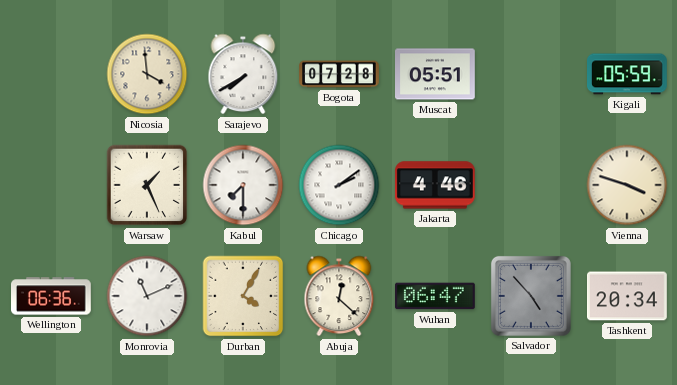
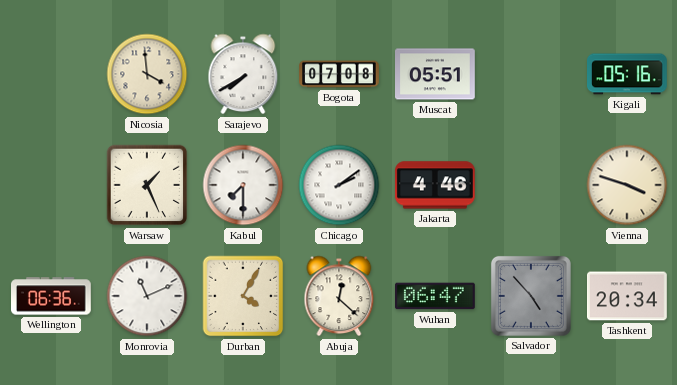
Bogota: 07:28 -> 07:08 (339, 74)
Kigali: 05:59 -> 05:16 (628, 74)
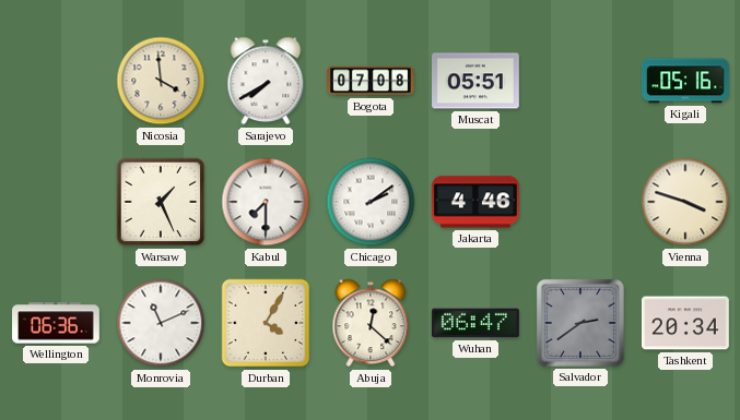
Salvador: 4:53 -> 2:39 (580, 323)
